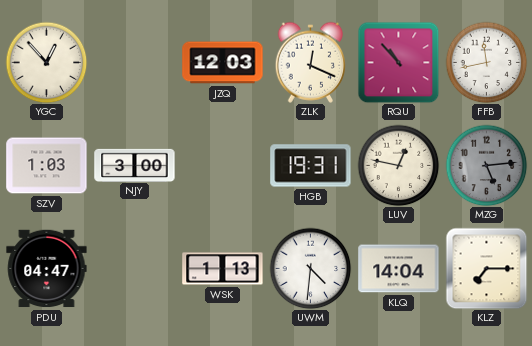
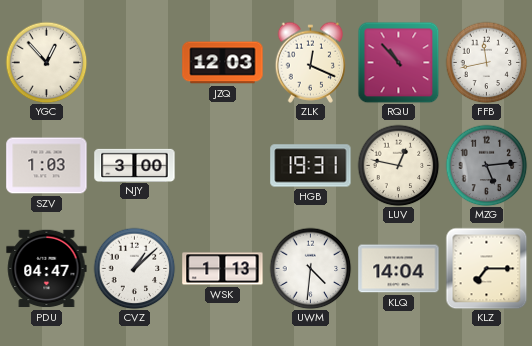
CVZ: none -> 1:08 (134, 268)
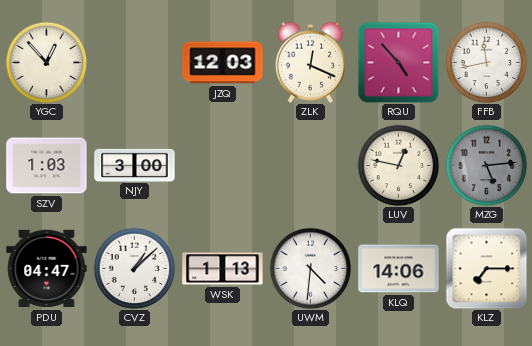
RQU: 10:53 -> 4:53 (398, 62)
HGB: 19:31 -> none (311, 166)
KLQ: 14:04 -> 14:06 (399, 269)
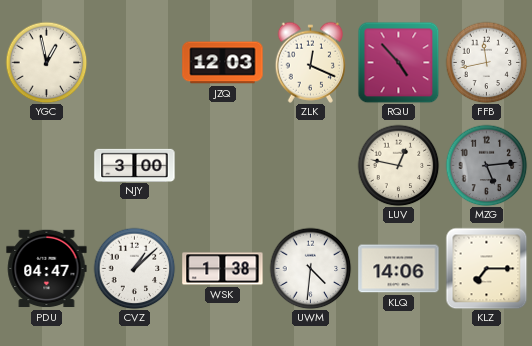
YGC: 12:53 -> 12:58 (46, 62)
SZV: 1:03 -> none (47, 166)
WSK: 1:13 -> 1:38 (223, 269)
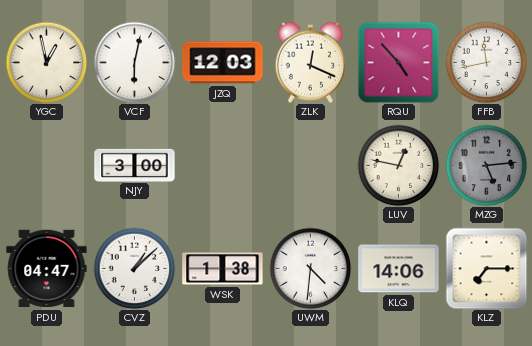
VCF: none -> 6:02 (134, 62)
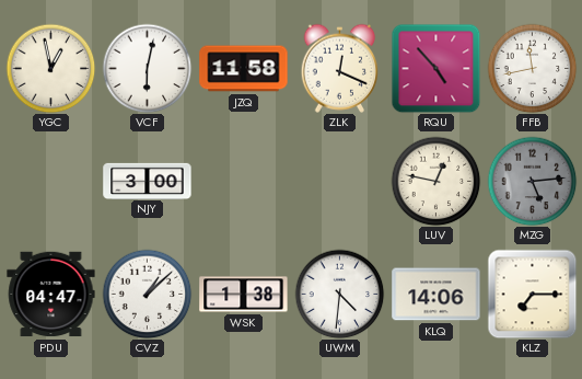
JZQ: 12:03 -> 11:58 (244, 69)
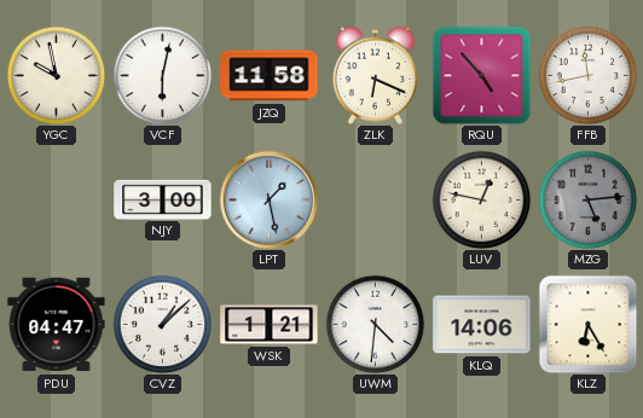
YGC: 12:58 -> 9:58 (56, 75)
ZLK: 12:19 -> 6:19 (375, 75)
LPT: none -> 1:28 (268, 199)
WSK: 1:38 -> 1:21 (270, 325)
KLZ: 7:15 -> 6:25 (587, 324)
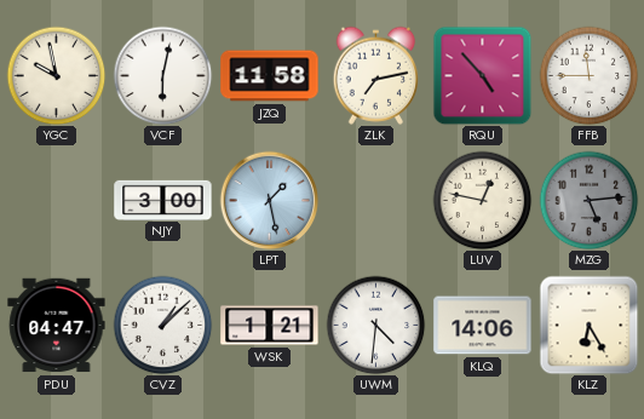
ZLK: 6:19 -> 7:13 (375, 75)
FFB: 11:43 -> 11:45 (588, 75)
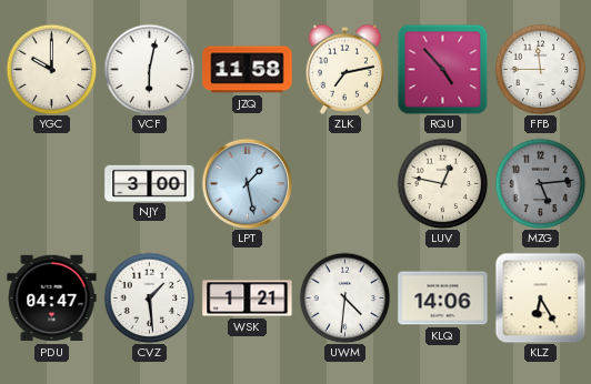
YGC: 9:58 -> 10:00 (51, 69)
CVZ: 1:08 -> 1:29 (149, 297)
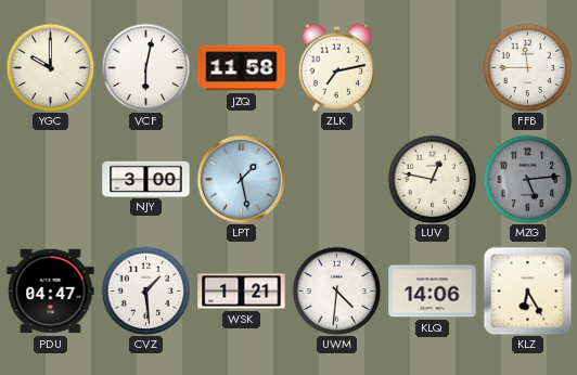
RQU: 4:53 -> none (442, 69)
